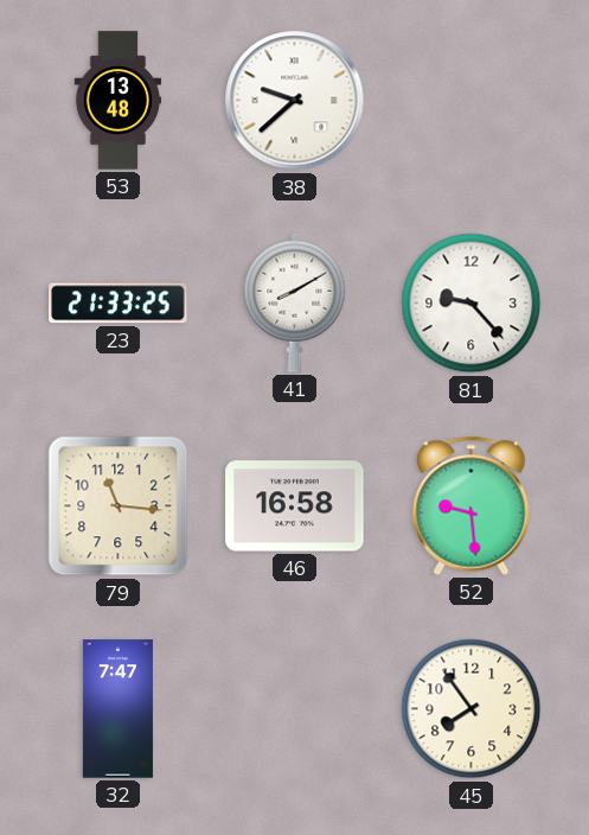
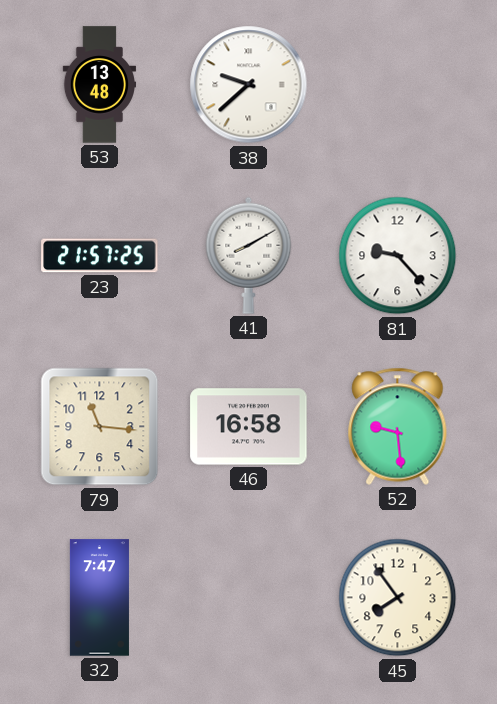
23: 21:33 -> 21:57 (100, 256)
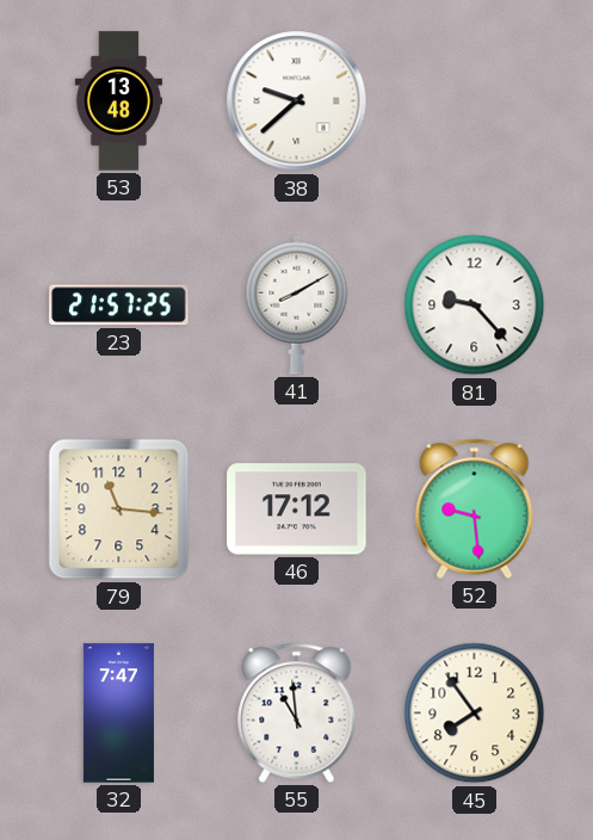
46: 16:58 -> 17:12 (297, 509)
55: none -> 10:59 (297, 712)
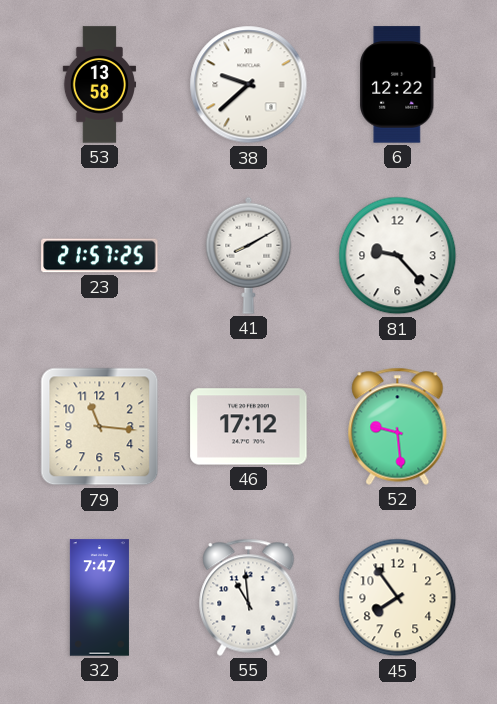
53: 13:48 -> 13:58 (100, 85)
6: none -> 12:22 (398, 85)
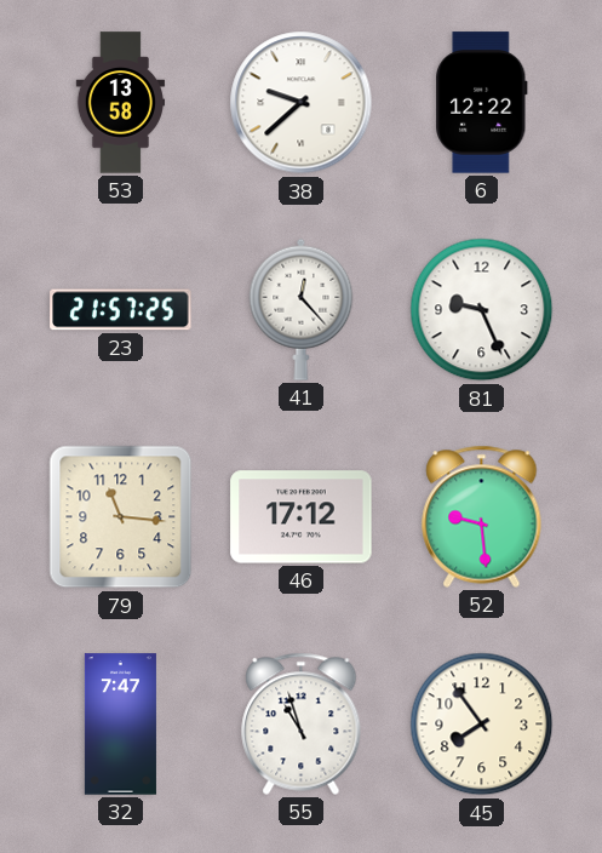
41: 8:10 -> 12:23 (302, 309)
81: 9:23 -> 9:26 (482, 310)
55: 10:59 -> 10:57 (302, 723)
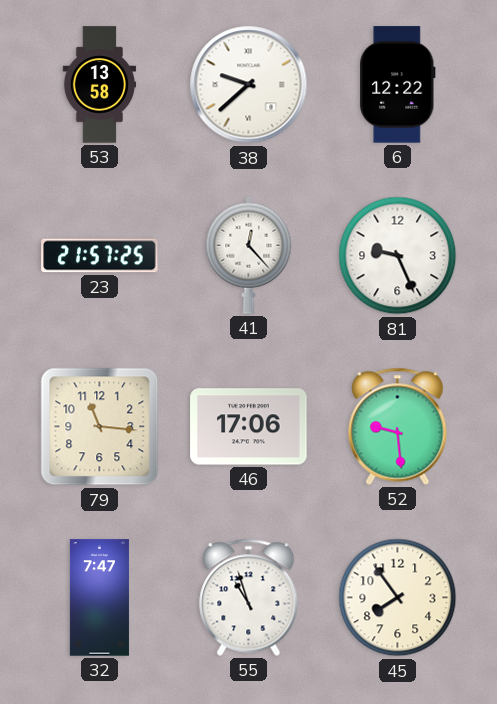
46: 17:12 -> 17:06 (249, 427)
